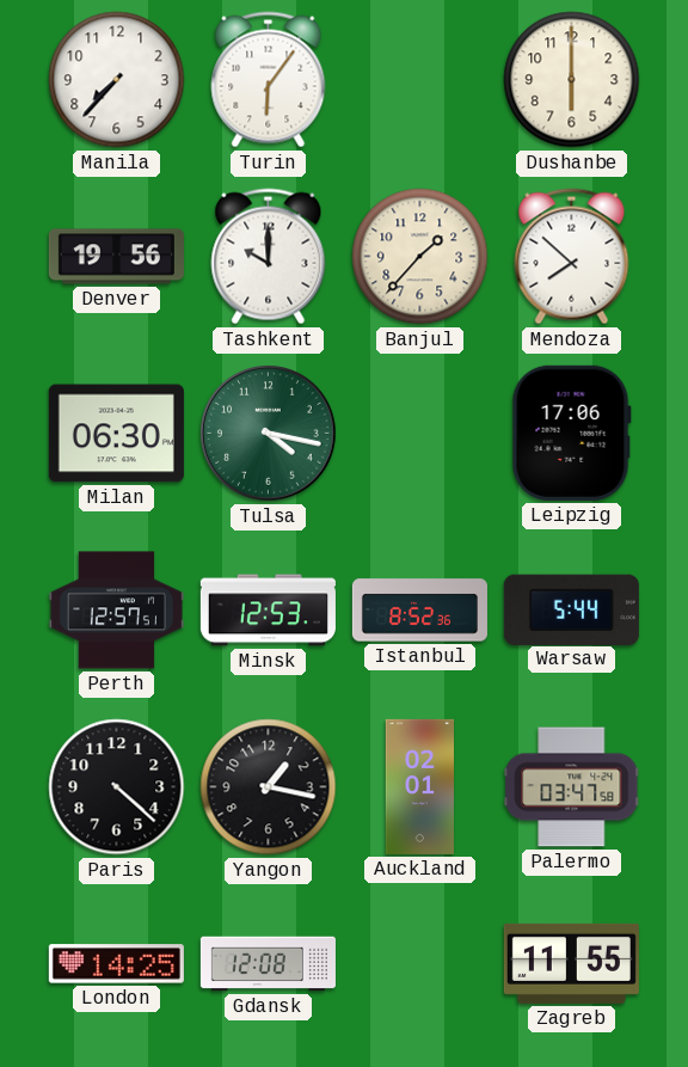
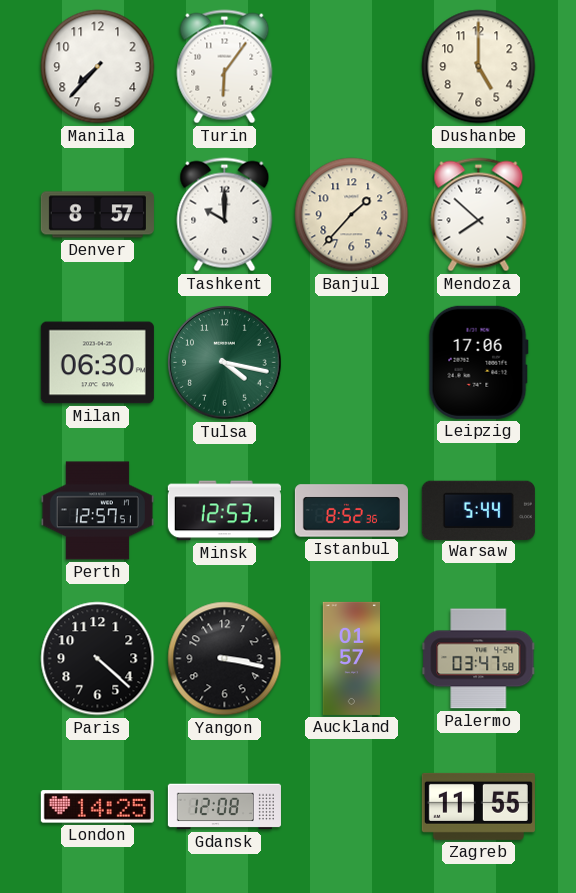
Dushanbe: 6:00 -> 5:00 (479, 67)
Denver: 19:56 -> 8:57 (97, 215)
Yangon: 1:17 -> 3:17 (225, 659)
Auckland: 02:01 -> 01:57 (351, 658)
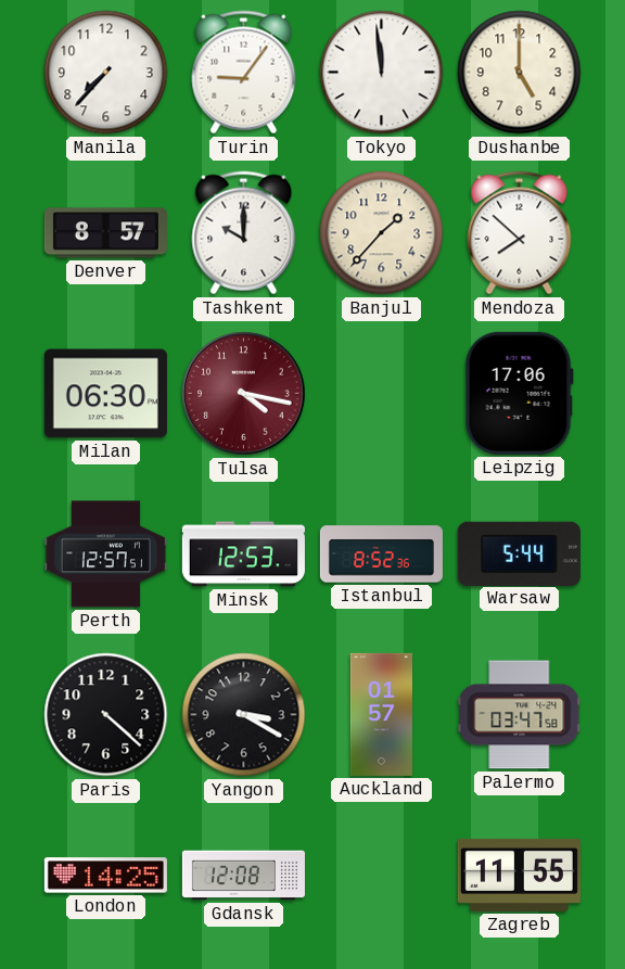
Turin: 6:06 -> 9:06 (244, 73)
Tokyo: none -> 11:59 (382, 73)
Tulsa dial: green -> burgundy (244, 394)
Yangon: 3:17 -> 3:20 (244, 715)
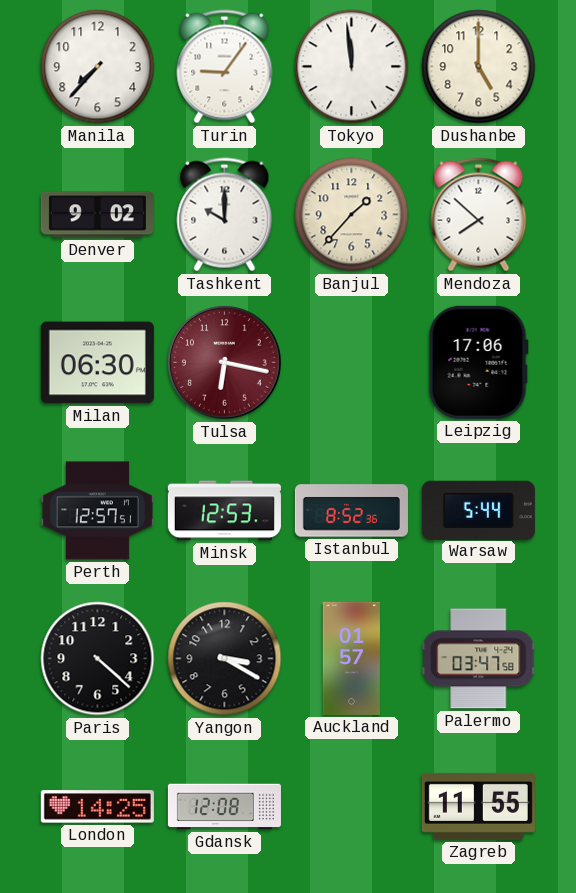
Denver: 8:57 -> 9:02 (97, 215)
Tulsa: 4:17 -> 6:17 (225, 363)
